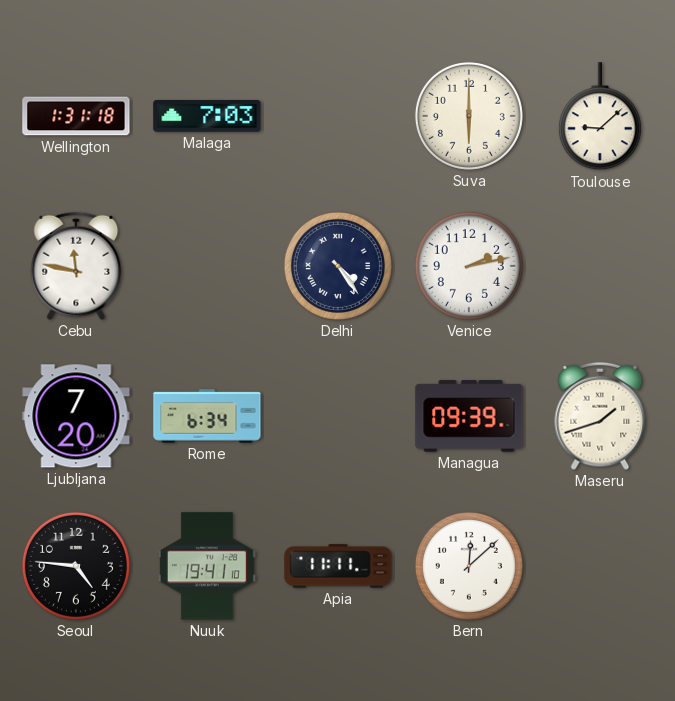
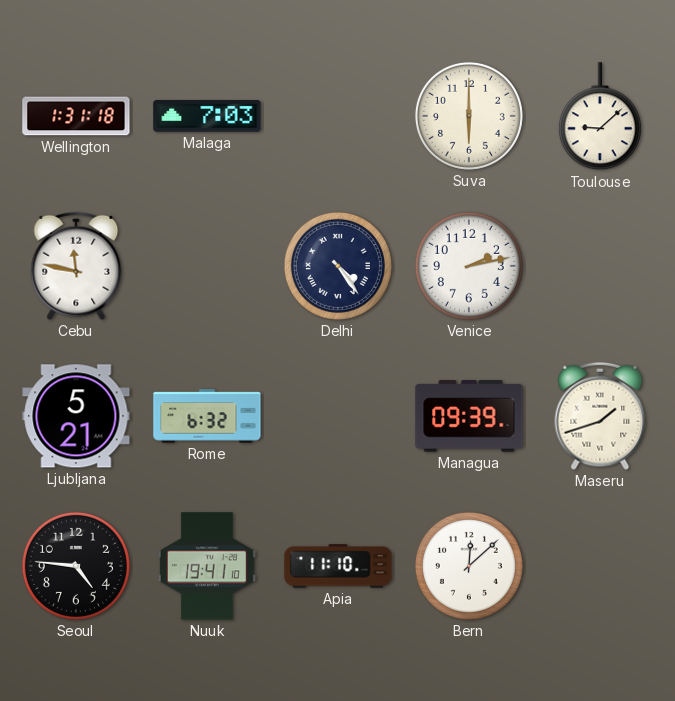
Ljubljana: 7:20 -> 5:21 (76, 416)
Rome: 6:34 -> 6:32 (207, 416)
Apia: 11:11 -> 11:10 (338, 566)
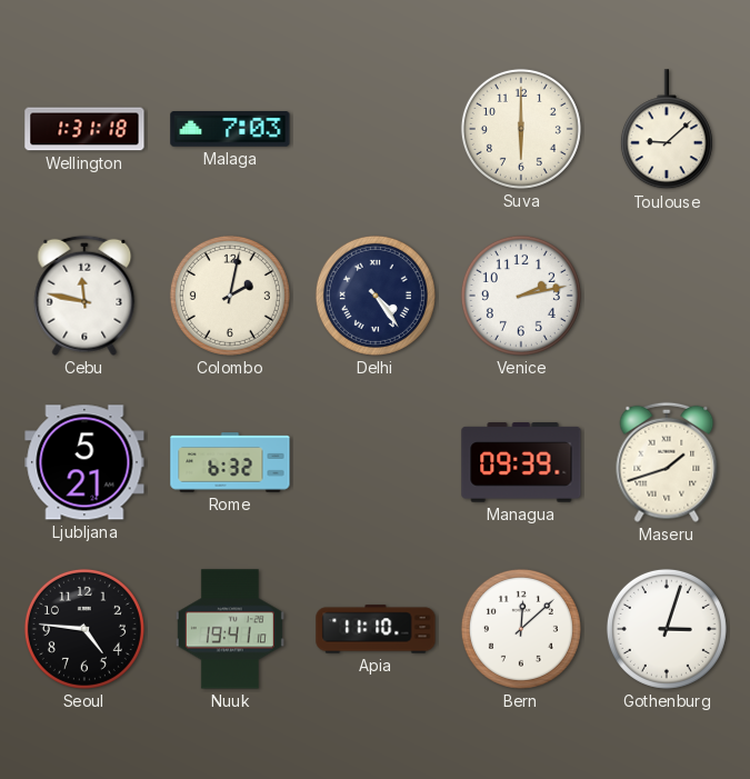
Colombo: none -> 2:02 (230, 296)
Gothenburg: none -> 3:03 (667, 629)
